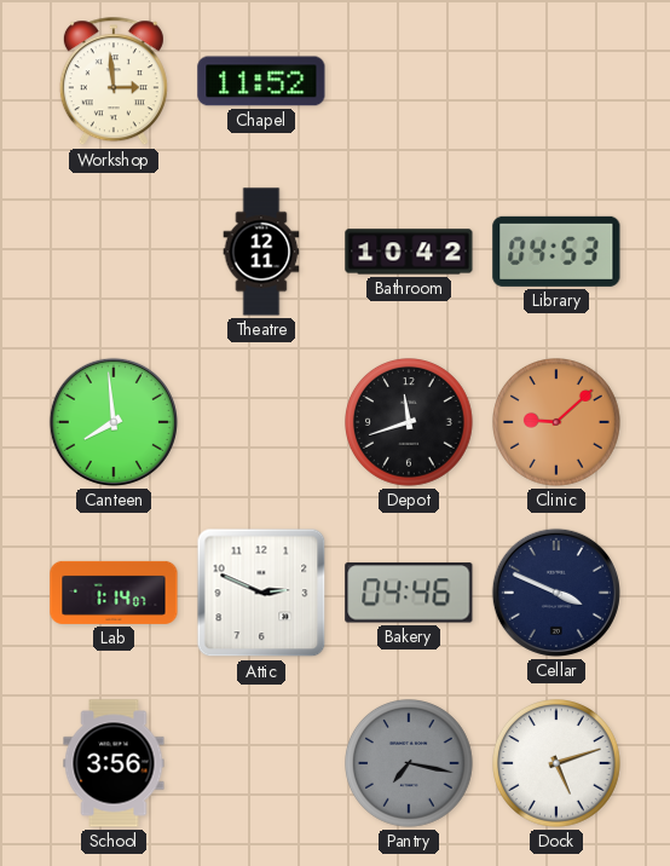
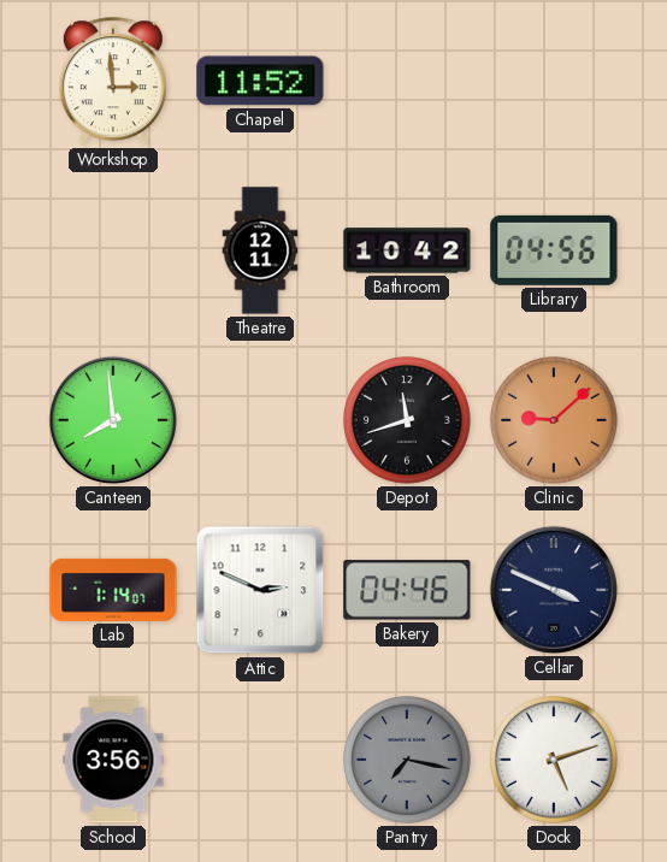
Library: 04:53 -> 04:56 (554, 250)
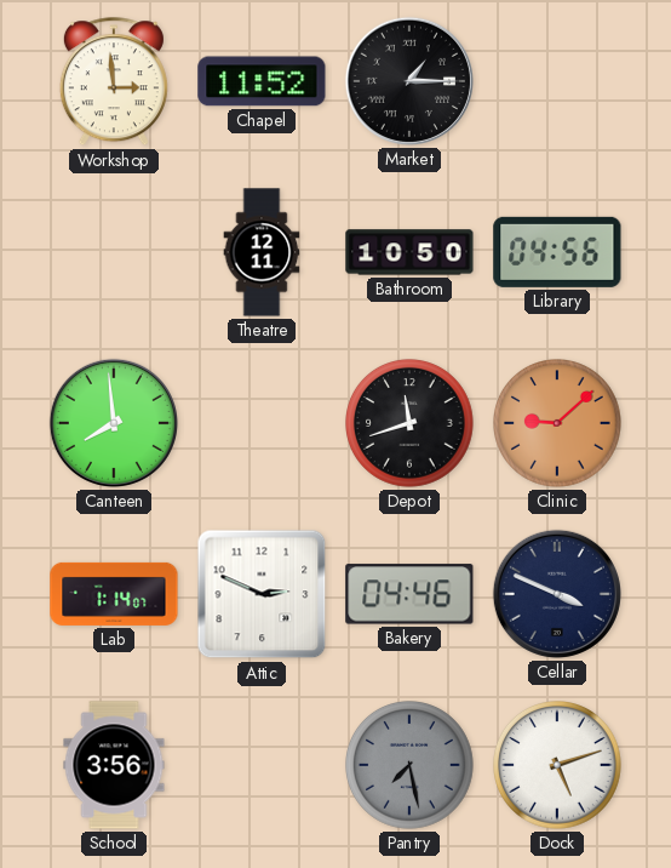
Market: none -> 1:15 (409, 81)
Bathroom: 10:42 -> 10:50 (409, 252)
Pantry: 7:17 -> 7:28 (411, 766)
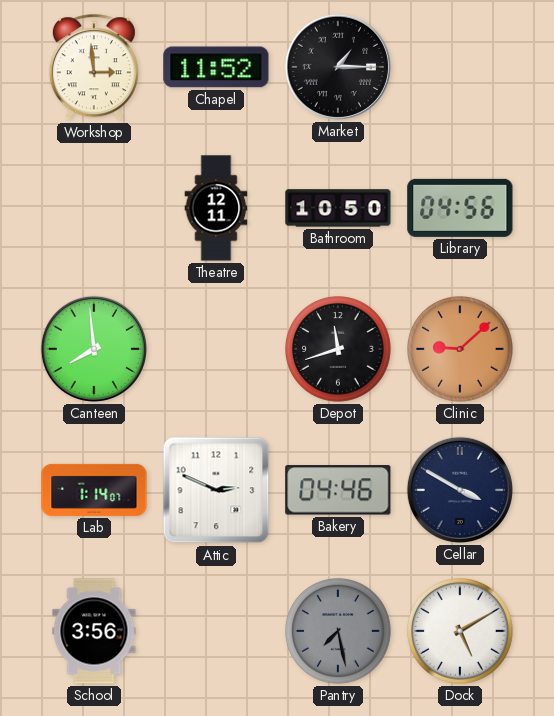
Cellar: 3:49 -> 3:50 (460, 490)
Dock: 5:12 -> 5:10 (461, 632)
